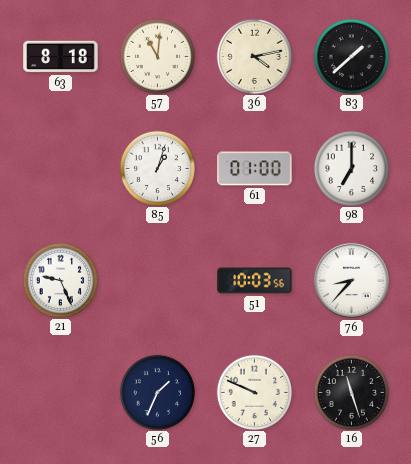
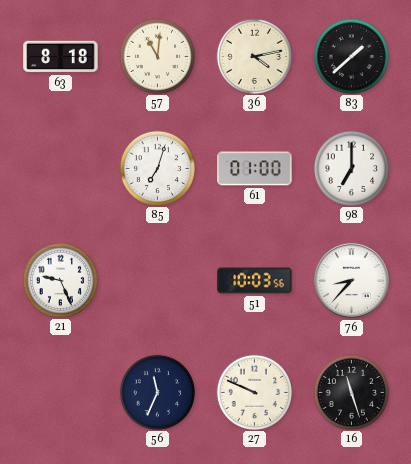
85: 1:03 -> 7:03 (157, 168)
56: 1:34 -> 11:34 (157, 392)
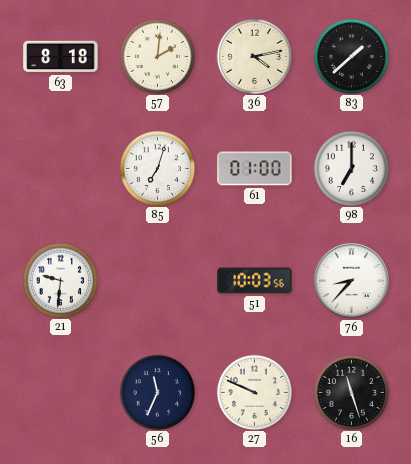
57: 11:01 -> 2:01 (157, 56)
21: 9:26 -> 9:31 (60, 280)
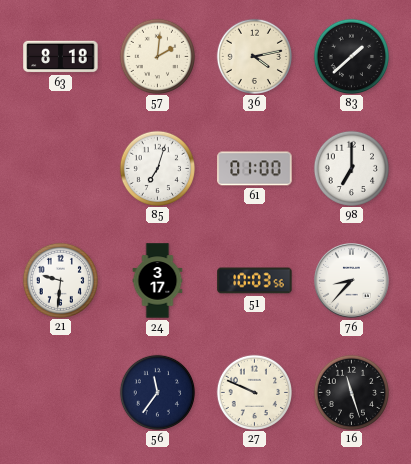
24: none -> 3:17 (158, 281)
56: 11:34 -> 11:36 (157, 392)
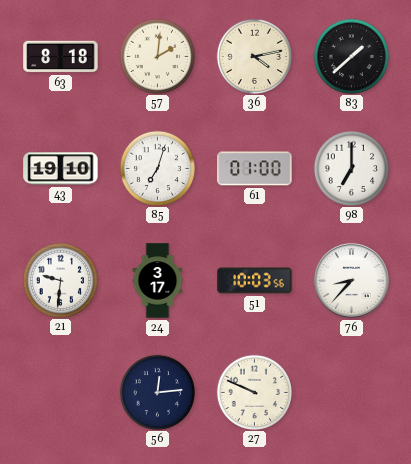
43: none -> 19:10 (61, 169)
56: 11:36 -> 12:14 (157, 392)
16: 11:27 -> none (351, 392)
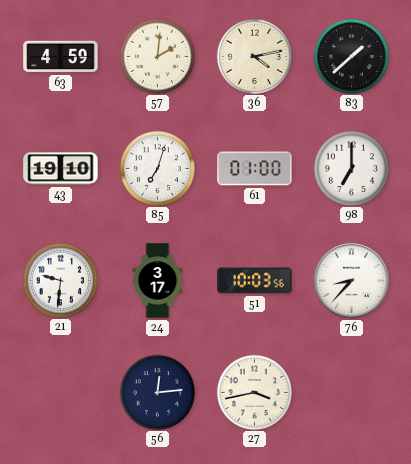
63: 8:18 -> 4:59 (61, 57)
27: 9:49 -> 3:43 (254, 392)
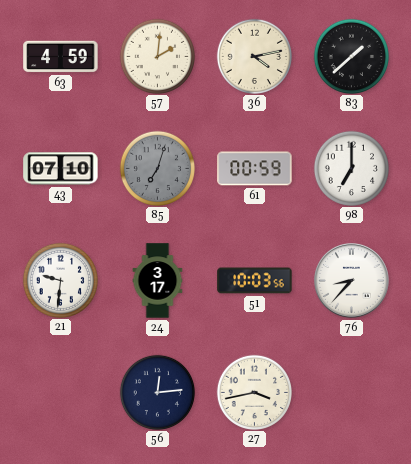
43: 19:10 -> 07:10 (61, 169)
85 dial: white -> grey (157, 168)
61: 01:00 -> 00:59 (255, 169)
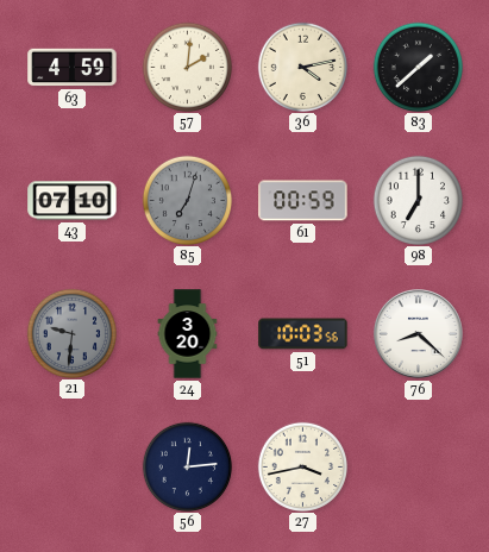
21 dial: white -> grey (71, 333)
24: 3:17 -> 3:20 (188, 334)
76: 8:37 -> 8:22 (419, 334)
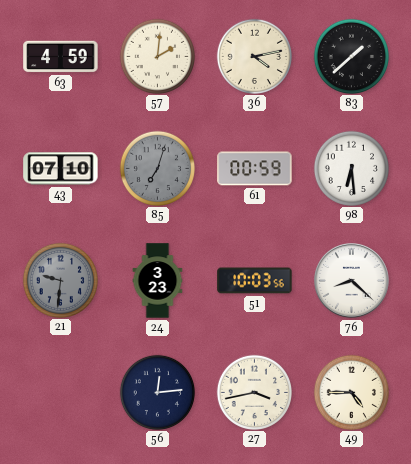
98: 7:00 -> 6:29 (351, 168)
24: 3:20 -> 3:23 (158, 281)
49: none -> 4:45 (351, 392)
